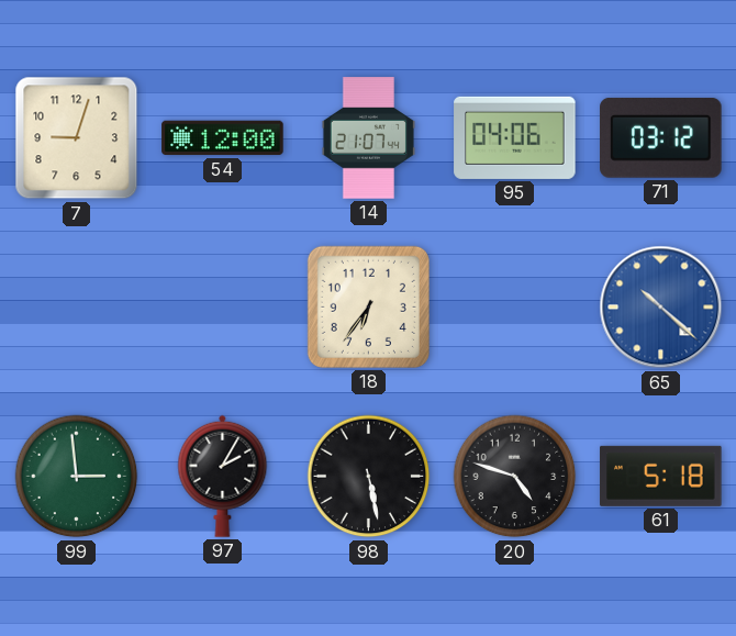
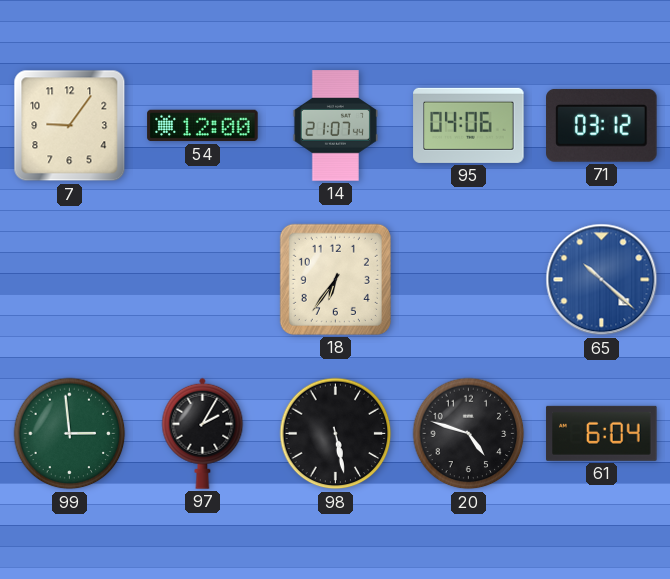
7: 9:03 -> 9:06 (70, 126)
61: 5:18 -> 6:04 (602, 433)
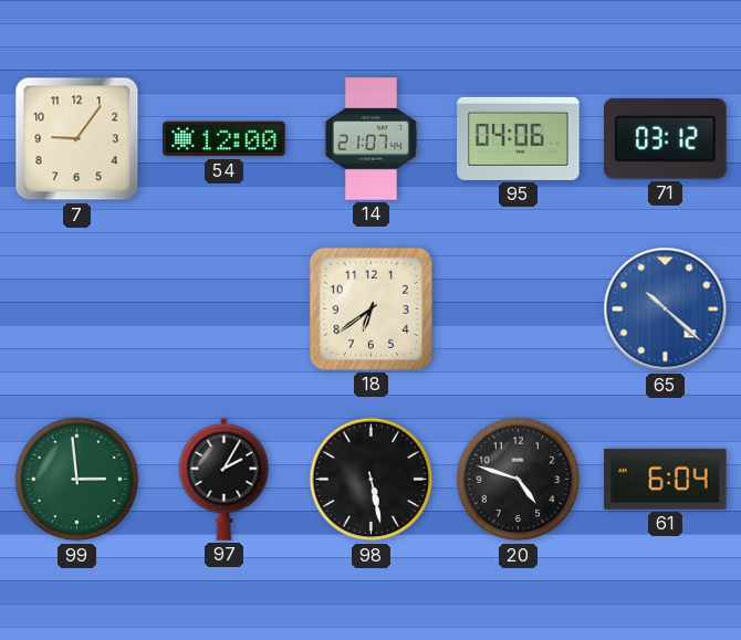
18: 6:36 -> 6:39 (370, 308)
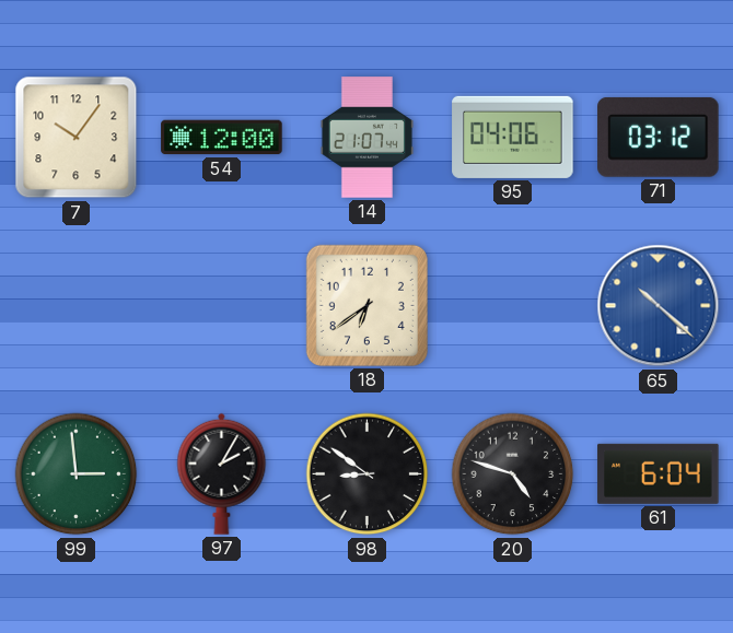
7: 9:06 -> 10:06 (77, 138)
98: 5:28 -> 8:51 (368, 474)
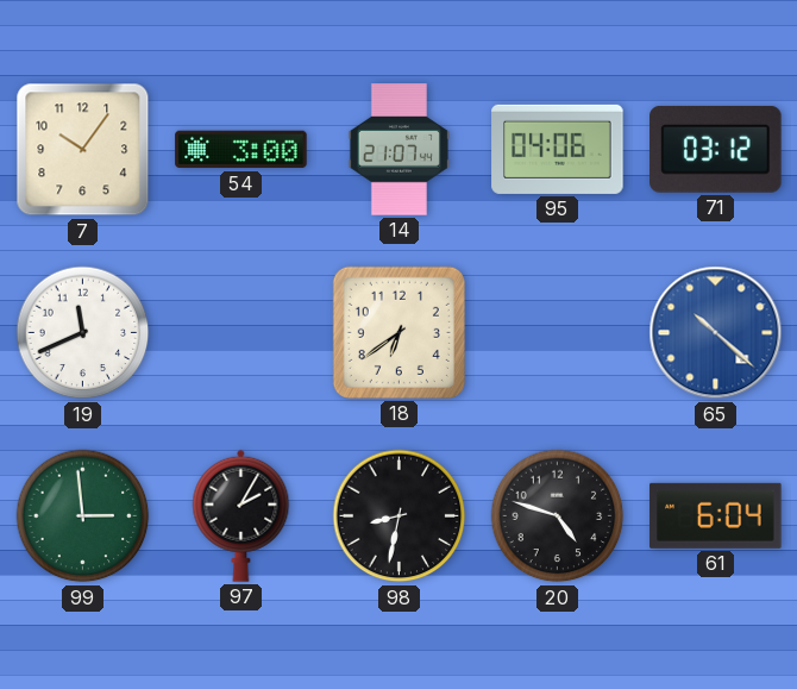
54: 12:00 -> 3:00 (241, 150)
19: none -> 11:41 (83, 333)
98: 8:51 -> 8:32 (400, 516)
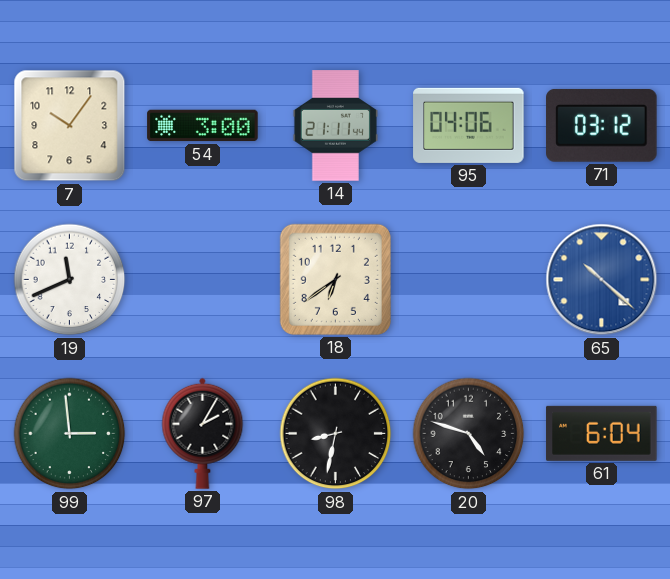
14: 21:07 -> 21:11 (335, 126)
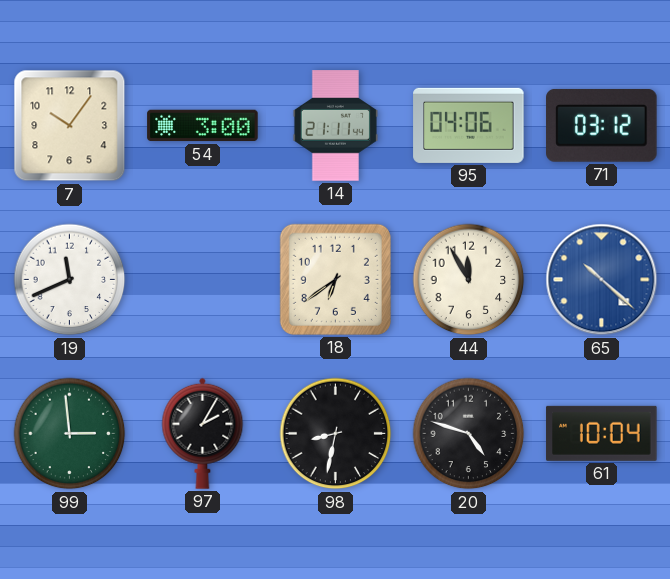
44: none -> 11:55 (469, 280)
61: 6:04 -> 10:04 (602, 433)
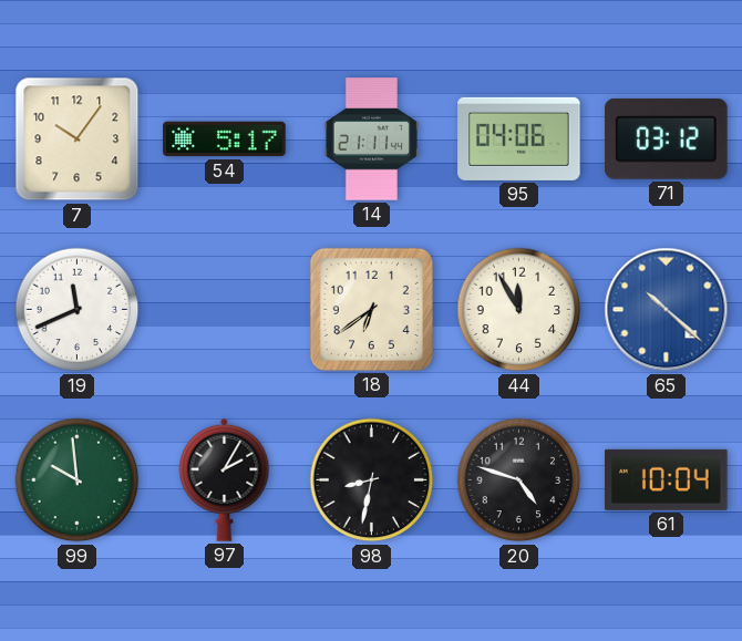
54: 3:00 -> 5:17 (225, 139)
99: 2:59 -> 9:59 (78, 480)
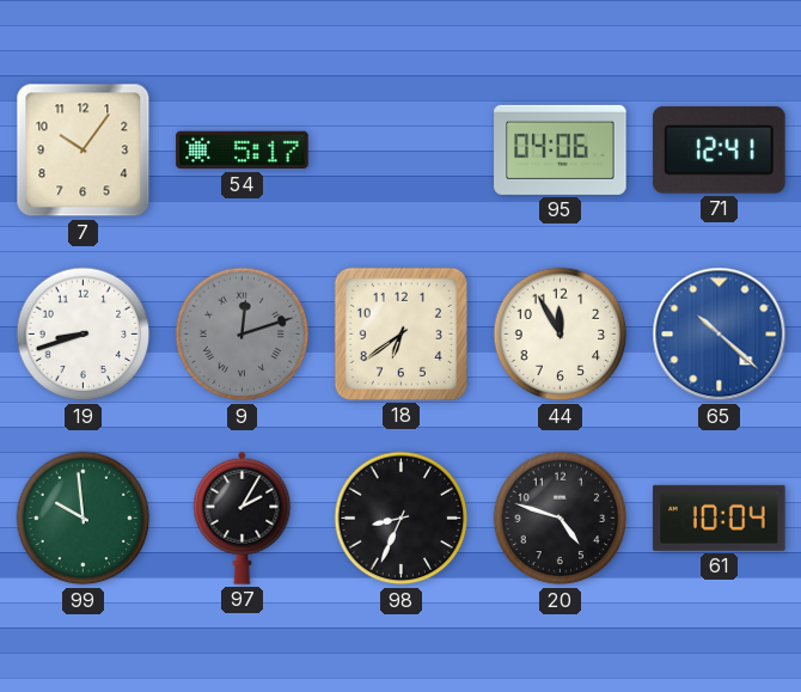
14: 21:11 -> none (371, 139)
71: 03:12 -> 12:41 (720, 149)
19: 11:41 -> 8:42 (84, 335)
9: none -> 12:12 (243, 335)
98: 8:32 -> 8:34 (402, 519)
